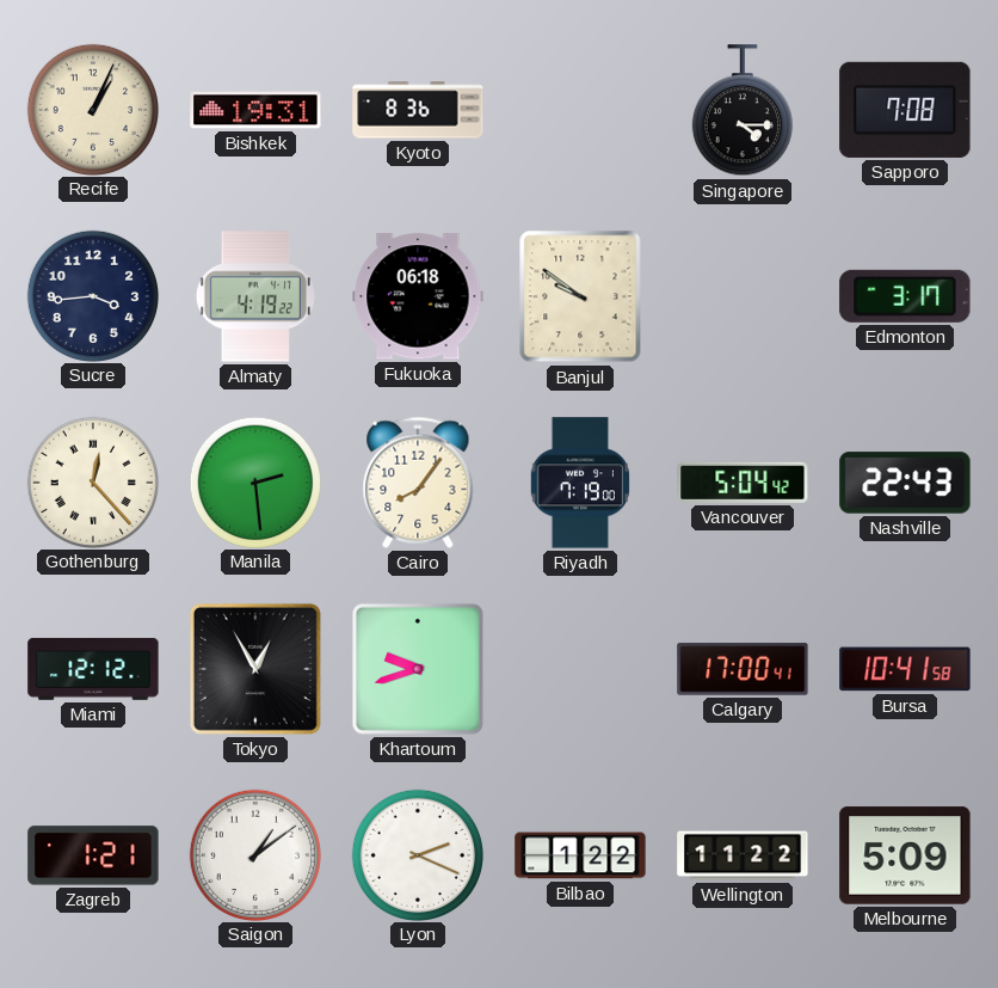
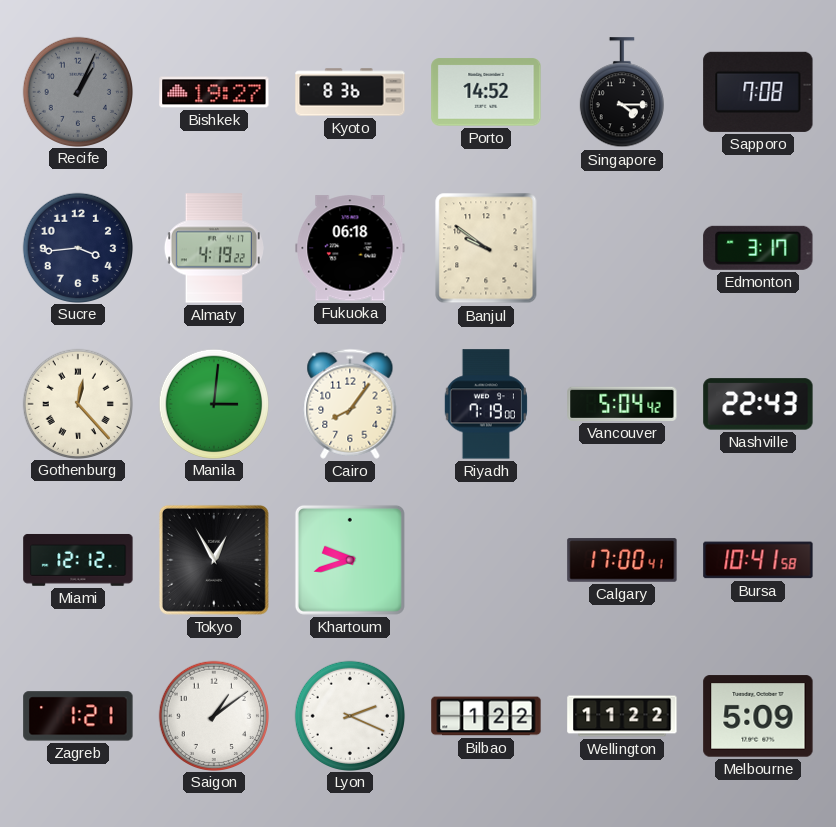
Recife dial: cream -> grey (77, 91)
Bishkek: 19:31 -> 19:27 (214, 92)
Porto: none -> 14:52 (486, 92)
Manila: 2:29 -> 3:01 (213, 403)
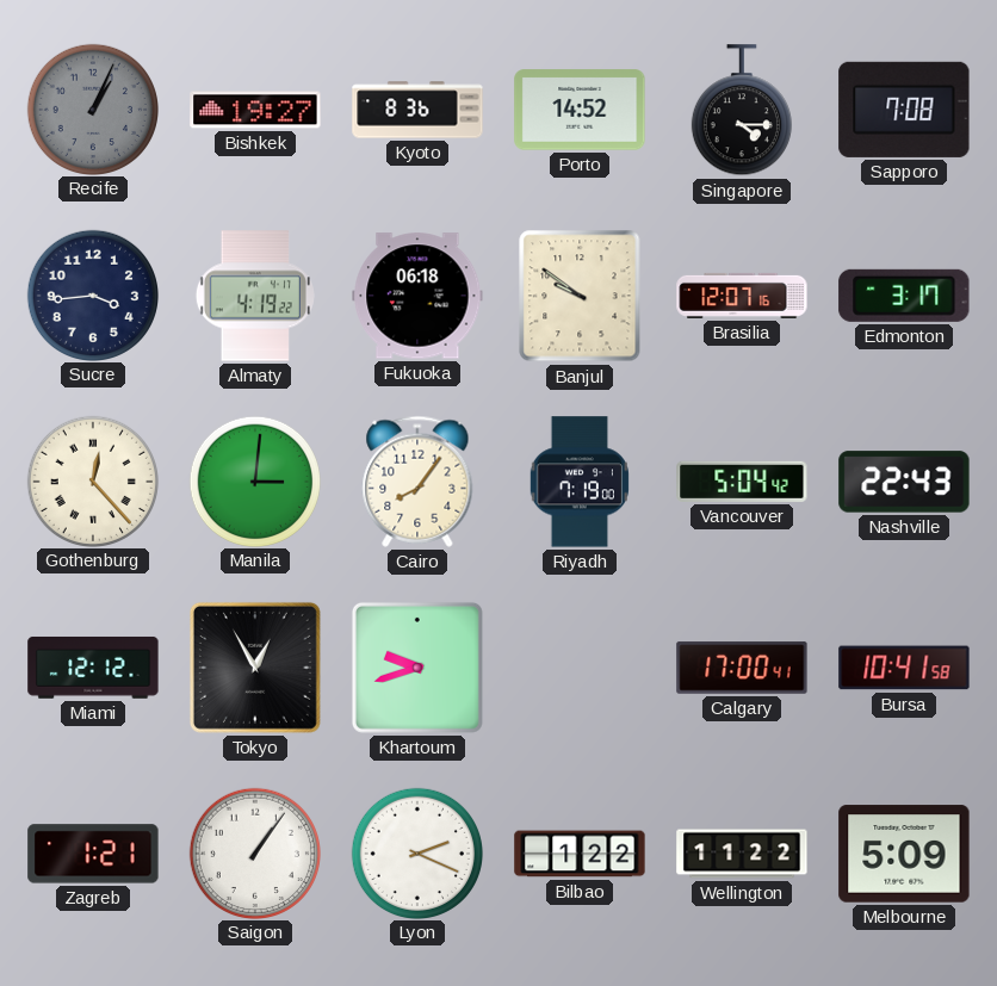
Brasilia: none -> 12:07 (742, 296)
Saigon: 1:09 -> 1:06 (254, 852)
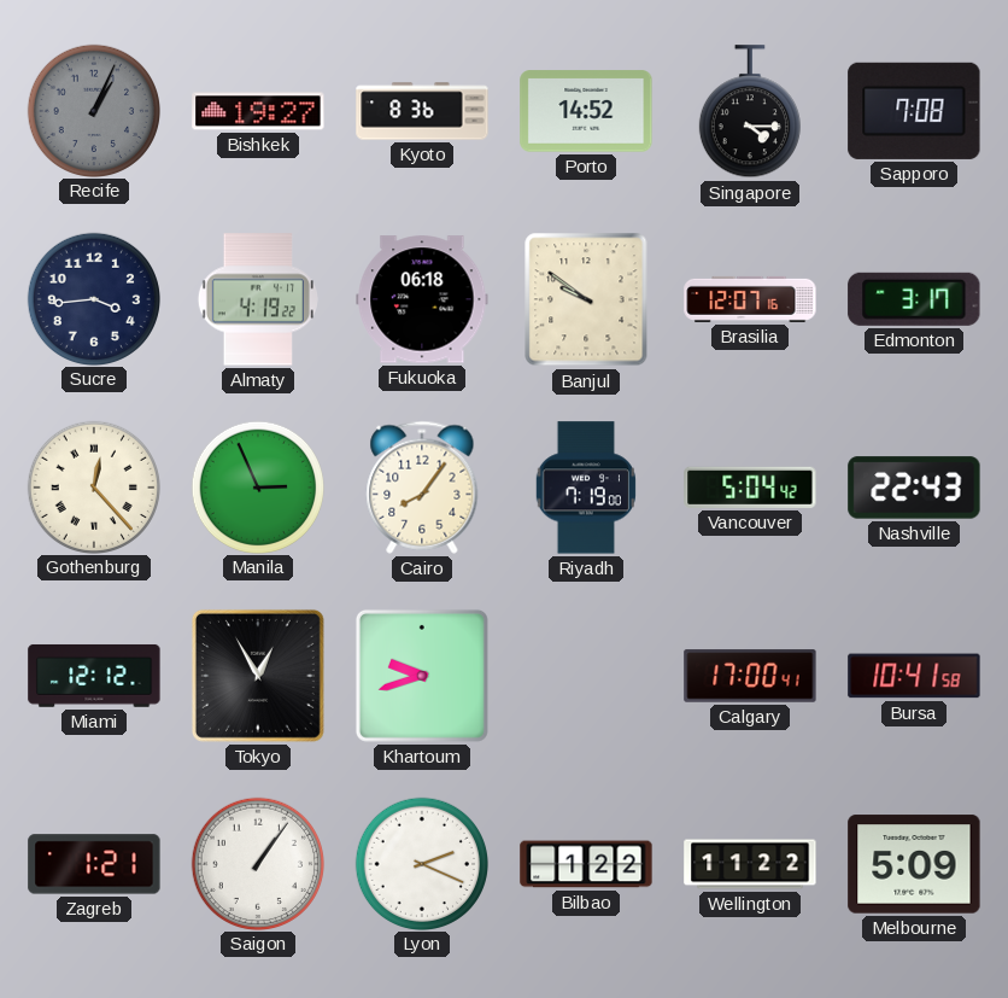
Manila: 3:01 -> 2:56 (257, 486)
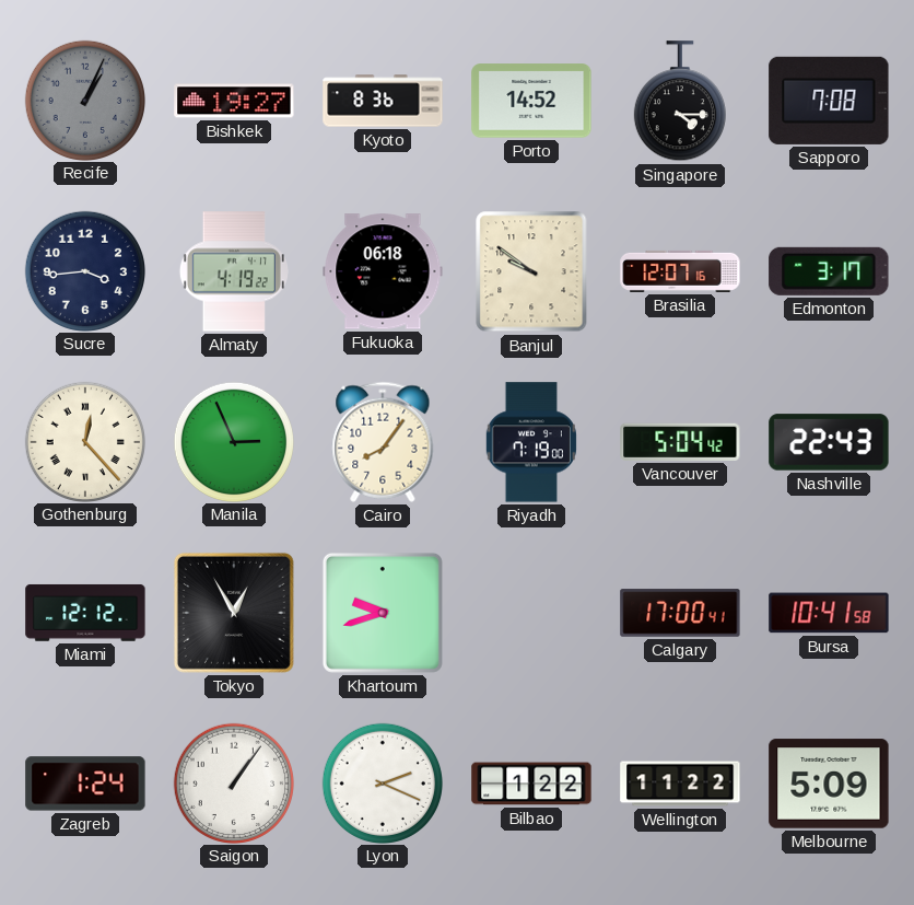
Zagreb: 1:21 -> 1:24 (85, 784)
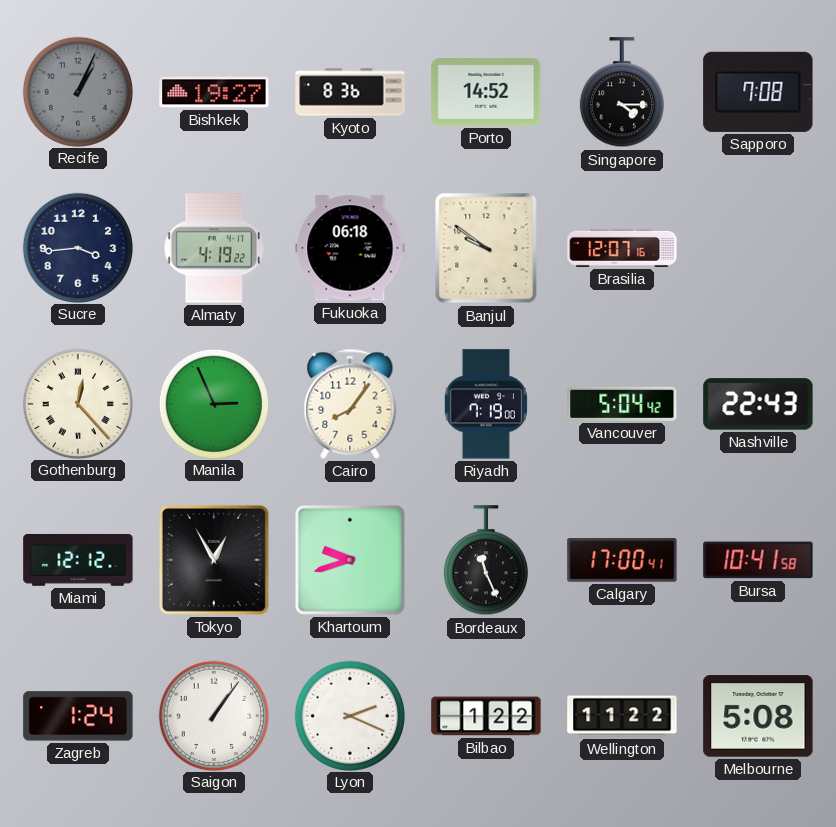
Edmonton: 3:17 -> none (829, 271)
Bordeaux: none -> 11:26 (486, 561)
Melbourne: 5:09 -> 5:08 (758, 716)
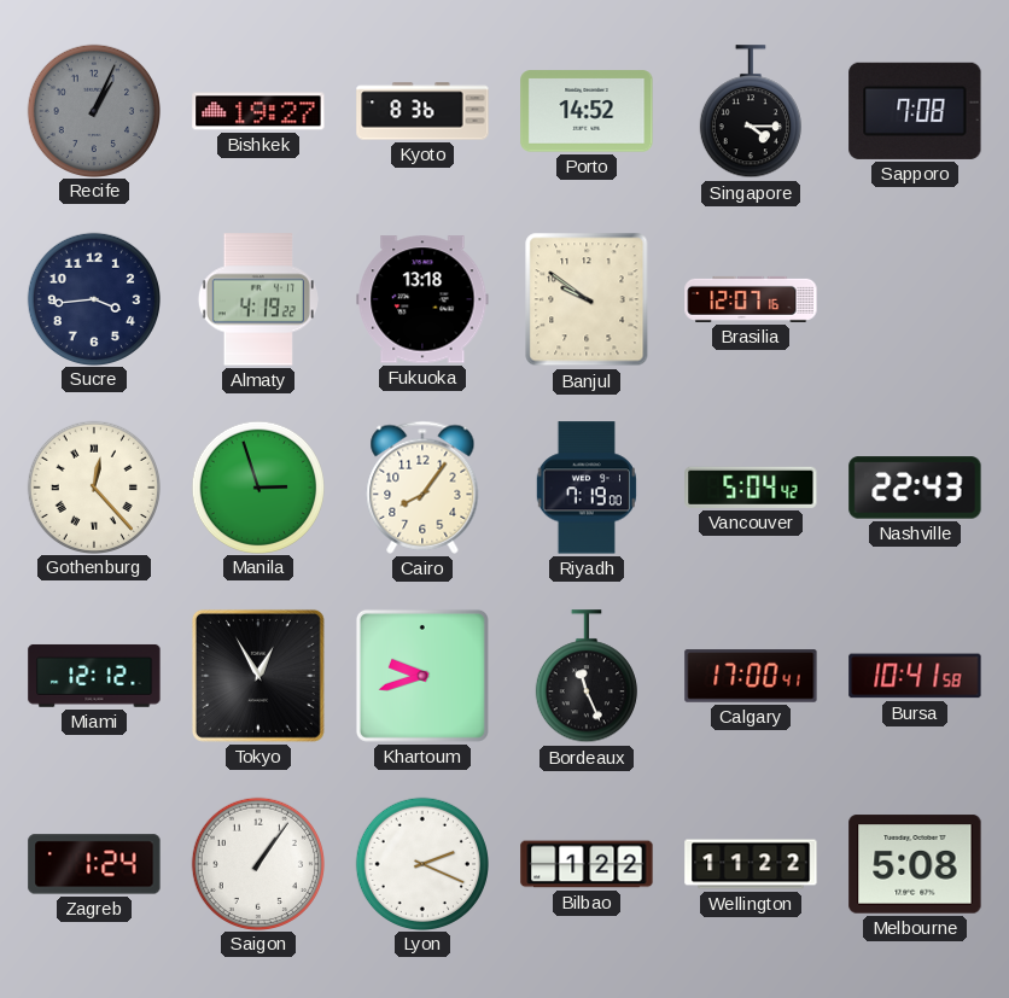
Fukuoka: 06:18 -> 13:18 (422, 299)
Manila: 2:56 -> 2:57 (257, 486)
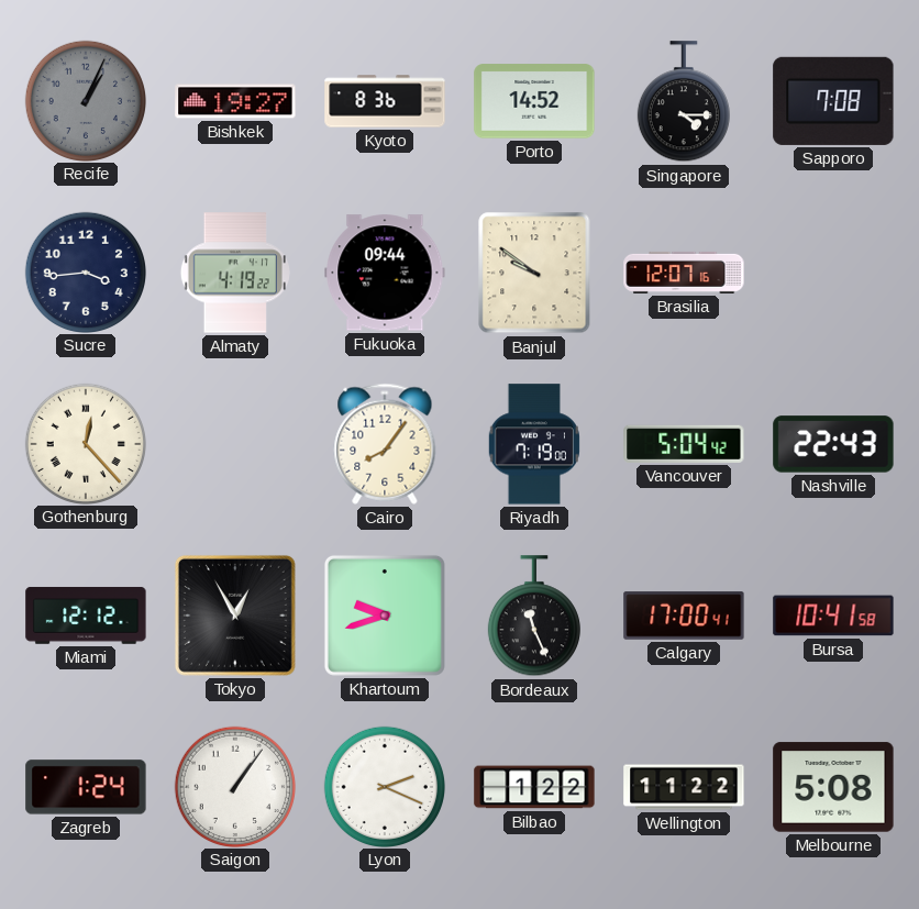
Fukuoka: 13:18 -> 09:44 (385, 273)
Manila: 2:57 -> none (257, 486)
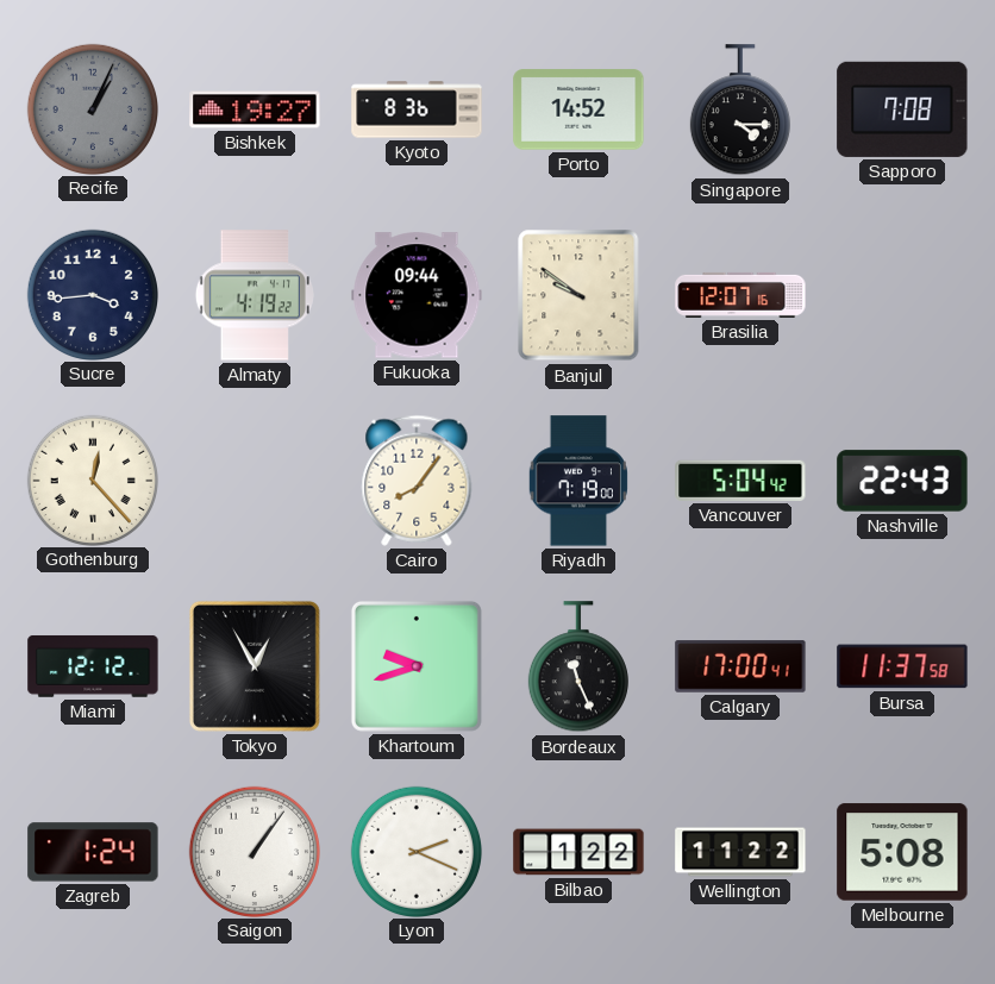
Bursa: 10:41 -> 11:37 (902, 666)
